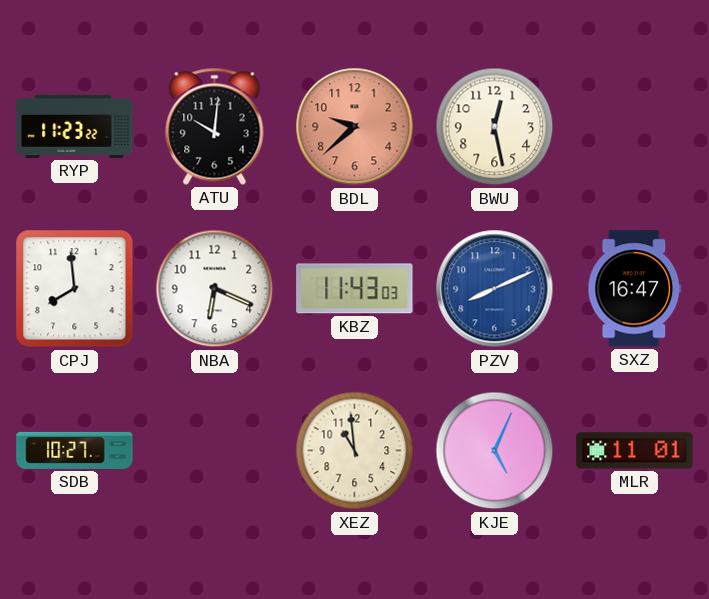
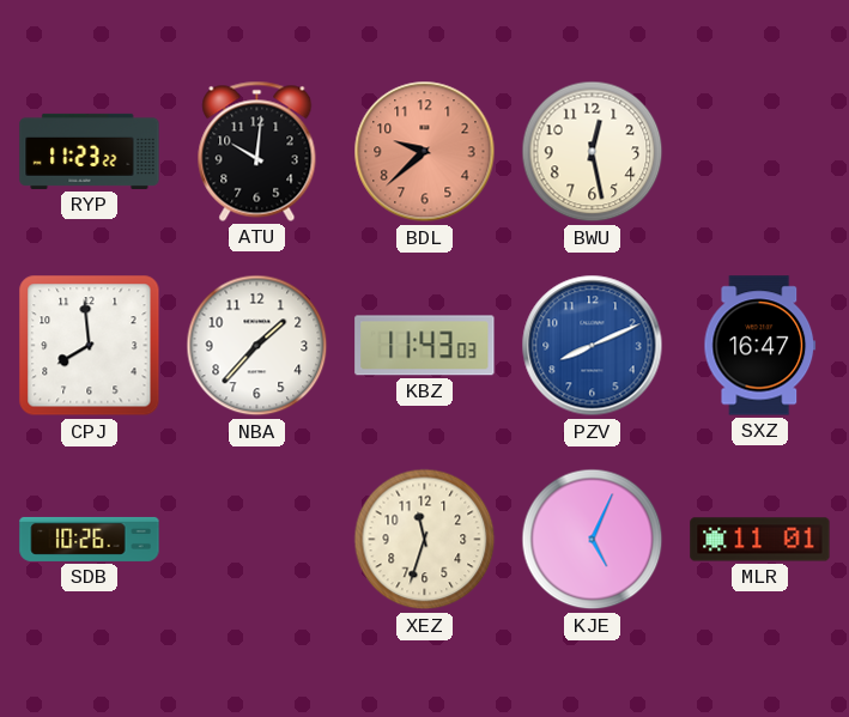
NBA: 6:19 -> 1:37 (257, 346)
SDB: 10:27 -> 10:26 (90, 539)
XEZ: 10:59 -> 11:33 (425, 540)
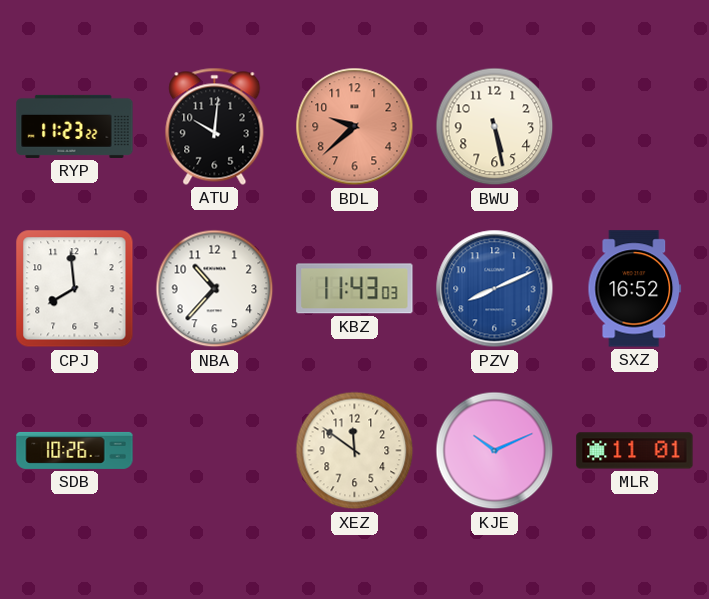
BWU: 12:28 -> 5:28 (495, 127)
NBA: 1:37 -> 10:37 (215, 289)
SXZ: 16:47 -> 16:52 (635, 289)
XEZ: 11:33 -> 11:51 (355, 451)
KJE: 5:04 -> 10:11 (495, 451)
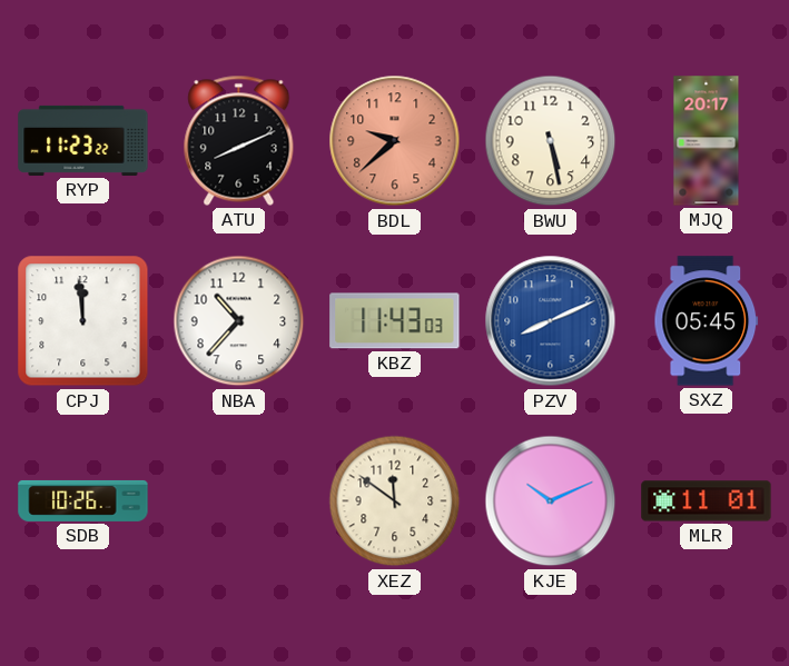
ATU: 10:01 -> 8:11 (239, 140)
MJQ: none -> 20:17 (707, 141)
CPJ: 7:59 -> 11:59 (83, 321)
SXZ: 16:52 -> 05:45 (707, 321)
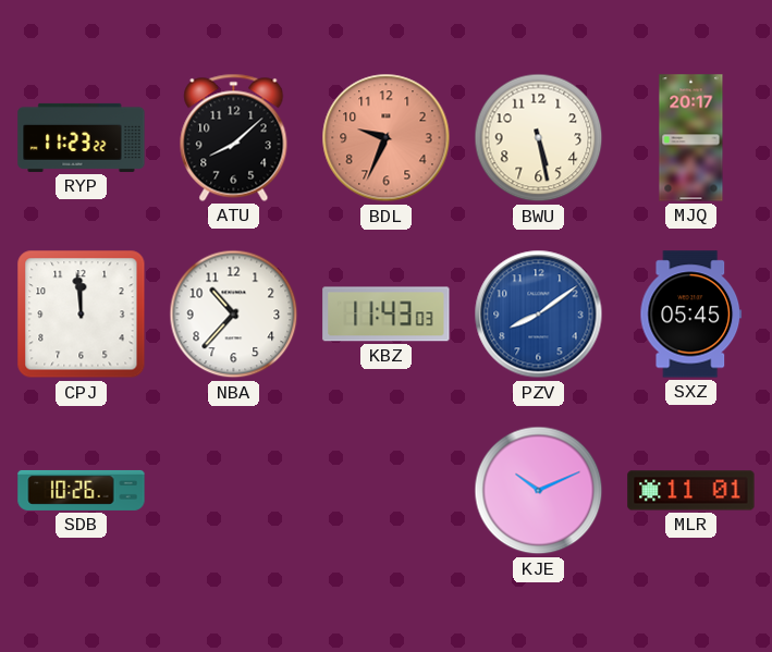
ATU: 8:11 -> 8:08 (234, 137)
BDL: 9:38 -> 9:34 (387, 138)
PZV: 8:11 -> 8:09 (539, 315)
XEZ: 11:51 -> none (395, 501)
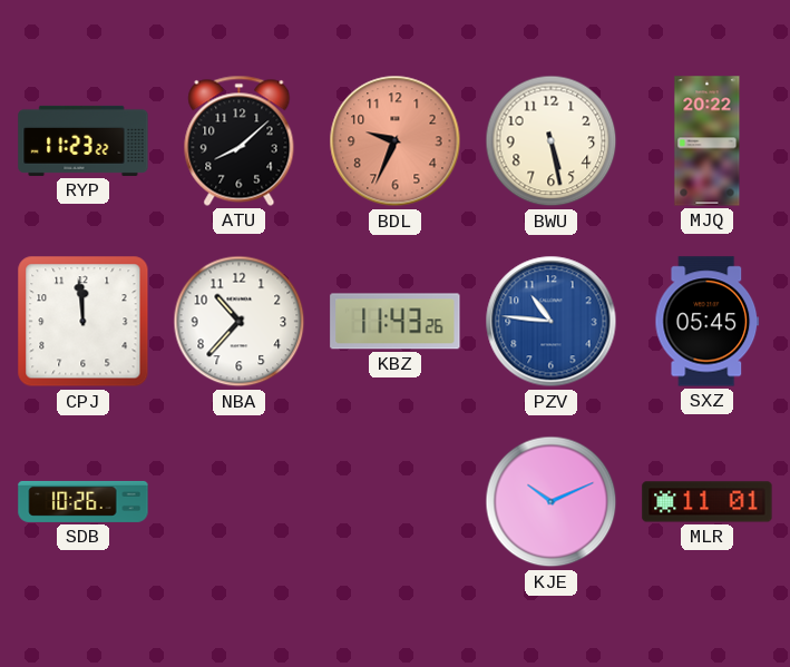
MJQ: 20:17 -> 20:22 (708, 141)
KBZ: 11:43:03 -> 11:43:26 (396, 322)
PZV: 8:09 -> 10:46 (552, 322)
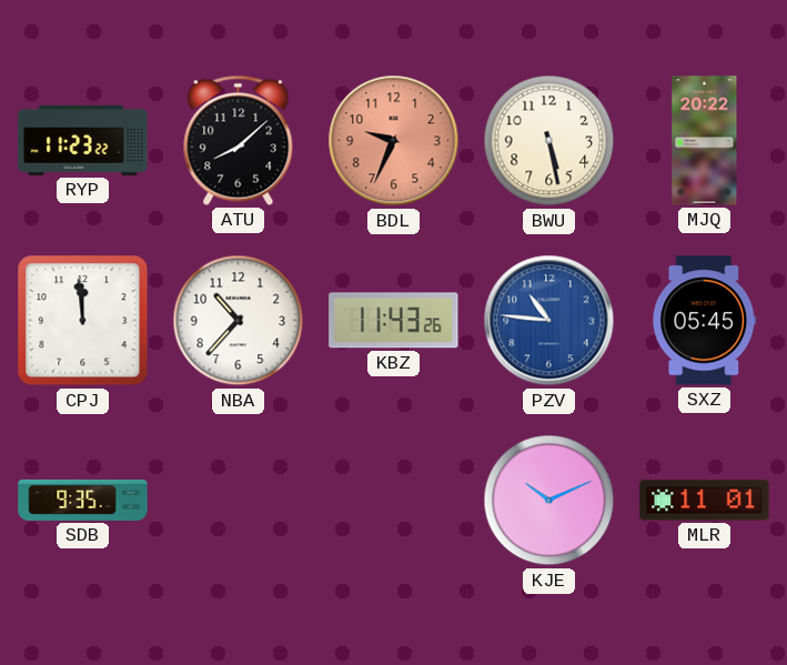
SDB: 10:26 -> 9:35 (83, 500)
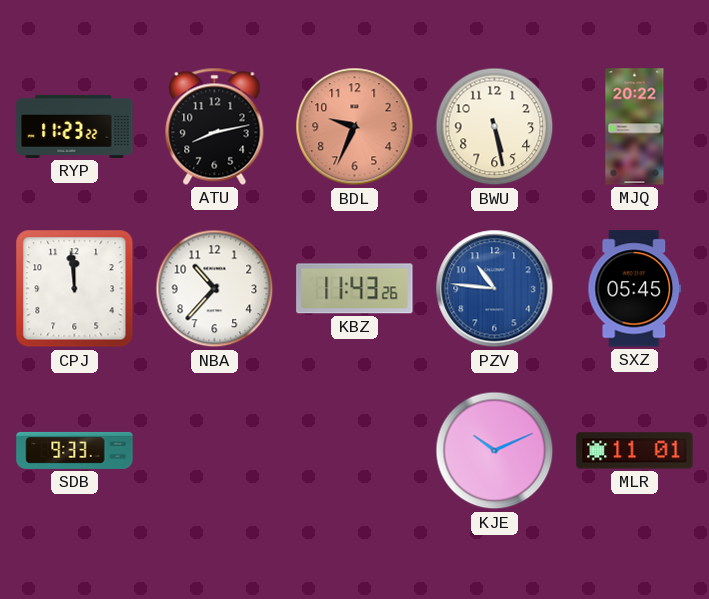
ATU: 8:08 -> 8:13 (215, 126)
SDB: 9:35 -> 9:33 (75, 450)
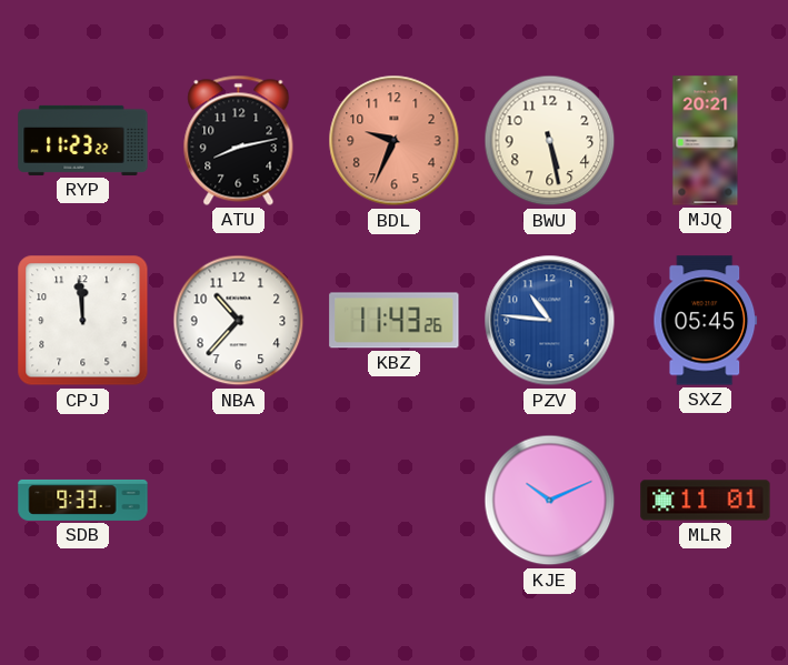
MJQ: 20:22 -> 20:21 (706, 141)
